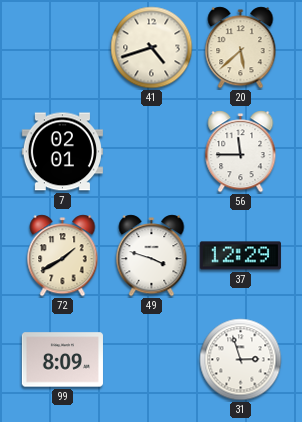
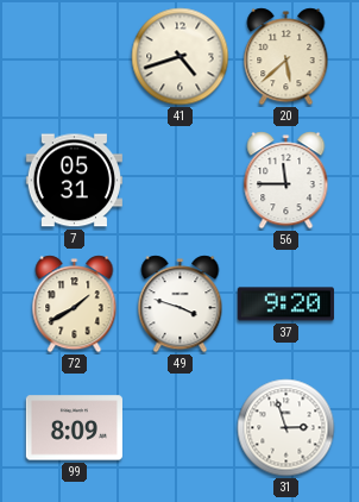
7: 02:01 -> 05:31 (74, 181)
37: 12:29 -> 9:20 (285, 305)
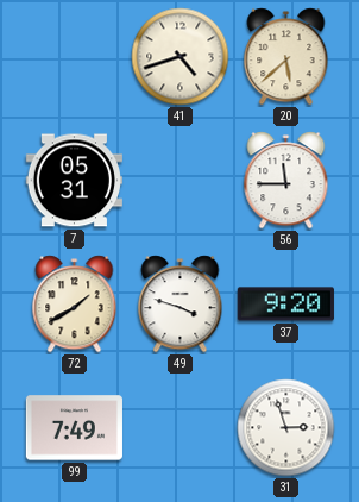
99: 8:09 -> 7:49 (74, 428)
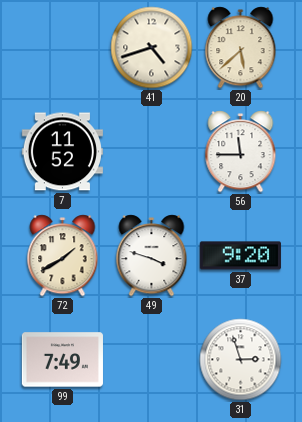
7: 05:31 -> 11:52 (62, 152)
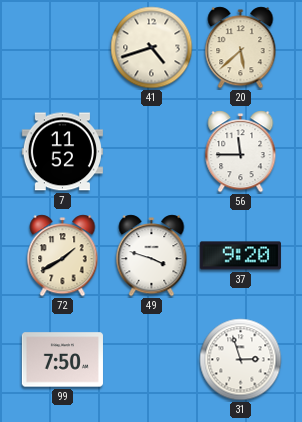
99: 7:49 -> 7:50 (62, 360)
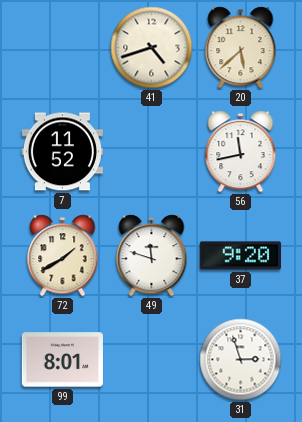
56: 11:45 -> 11:43 (241, 152)
49: 3:48 -> 11:48 (152, 256)
99: 7:50 -> 8:01 (62, 360)
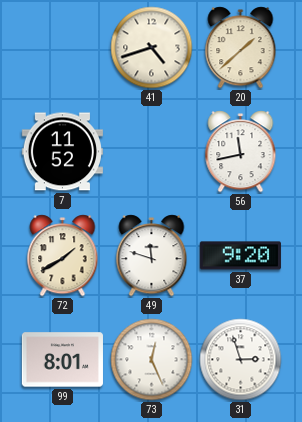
20: 5:38 -> 1:38 (241, 48)
73: none -> 12:26 (152, 360)
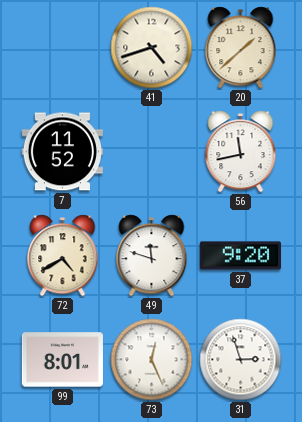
72: 1:40 -> 4:40 (63, 256)
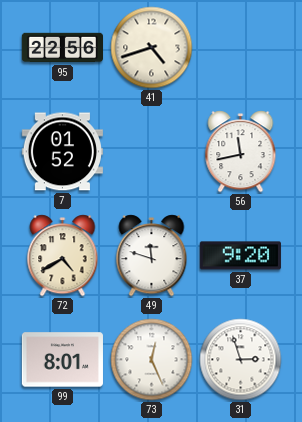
95: none -> 22:56 (62, 48)
20: 1:38 -> none (241, 48)
7: 11:52 -> 01:52 (62, 152)
